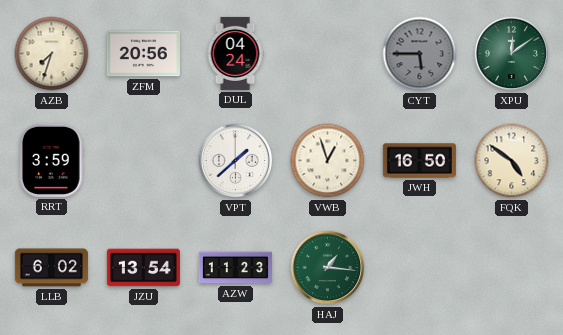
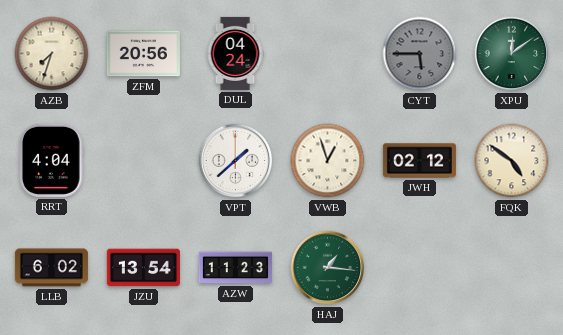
RRT: 3:59 -> 4:04 (52, 160)
JWH: 16:50 -> 02:12 (419, 161)
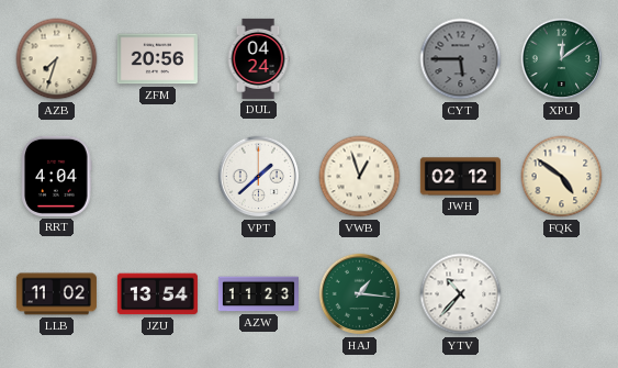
LLB: 6:02 -> 11:02 (56, 294)
YTV: none -> 10:37 (461, 294)
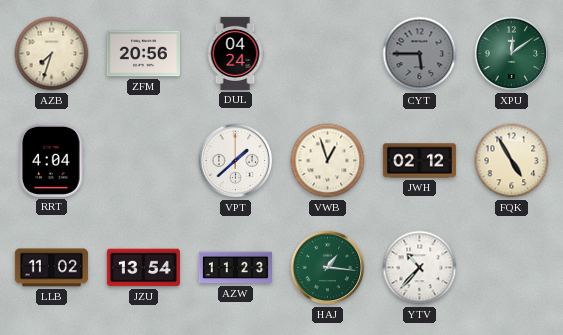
FQK: 4:51 -> 4:55 (512, 161)
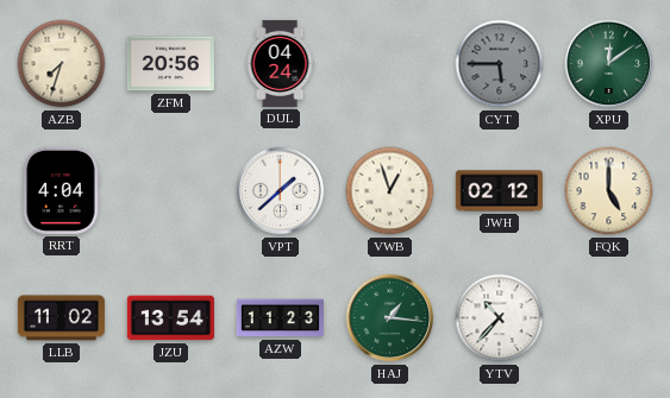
FQK: 4:55 -> 5:00 (609, 191)
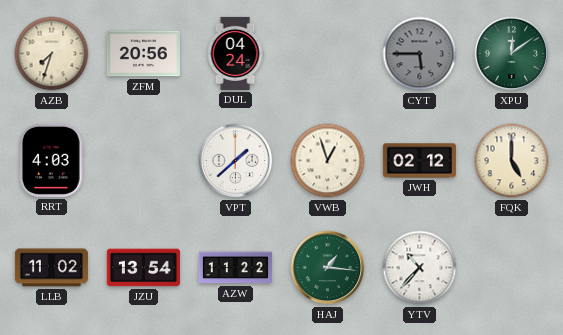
RRT: 4:04 -> 4:03 (52, 160)
AZW: 11:23 -> 11:22 (235, 268)
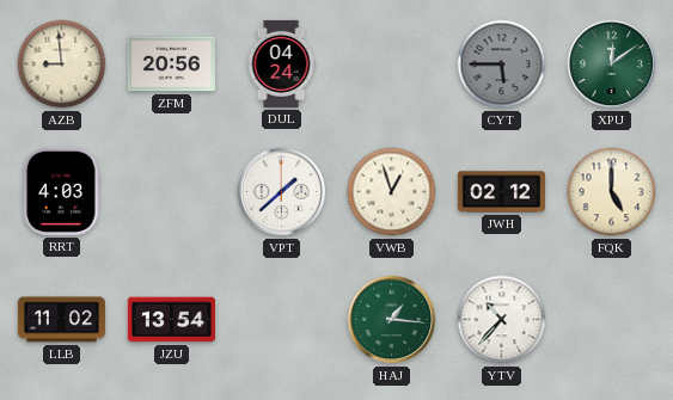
AZB: 7:33 -> 8:59 (62, 64)
AZW: 11:22 -> none (235, 268)
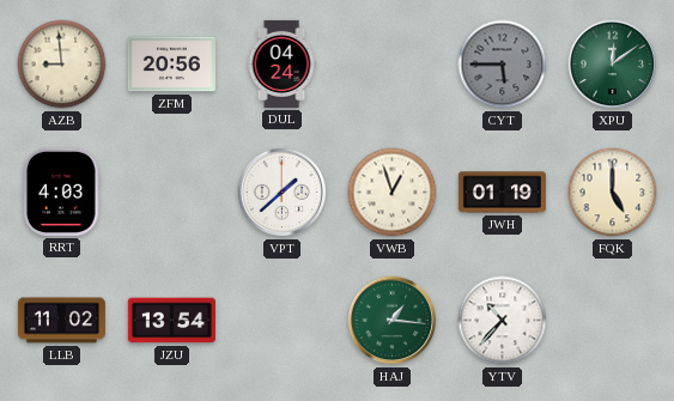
JWH: 02:12 -> 01:19 (502, 193)
